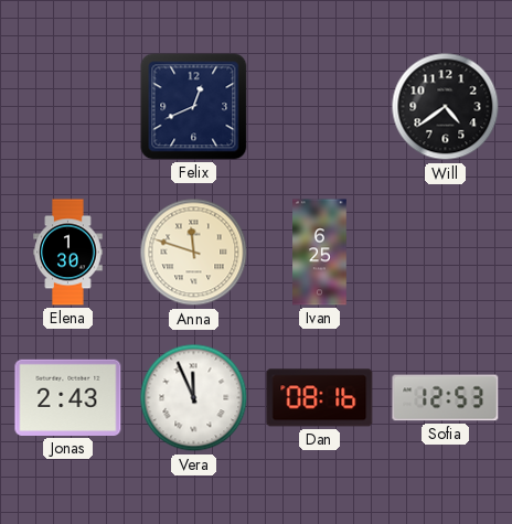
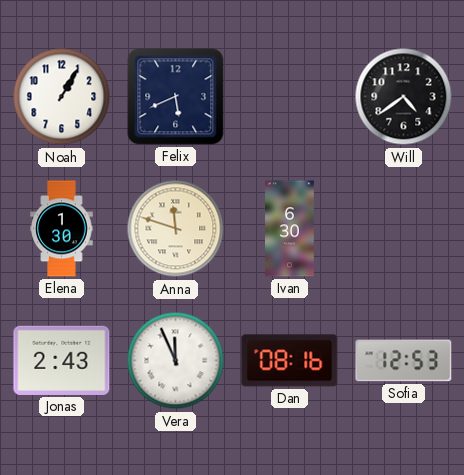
Noah: none -> 1:05 (62, 97)
Felix: 12:41 -> 5:41 (176, 97)
Ivan: 6:25 -> 6:30 (290, 229)
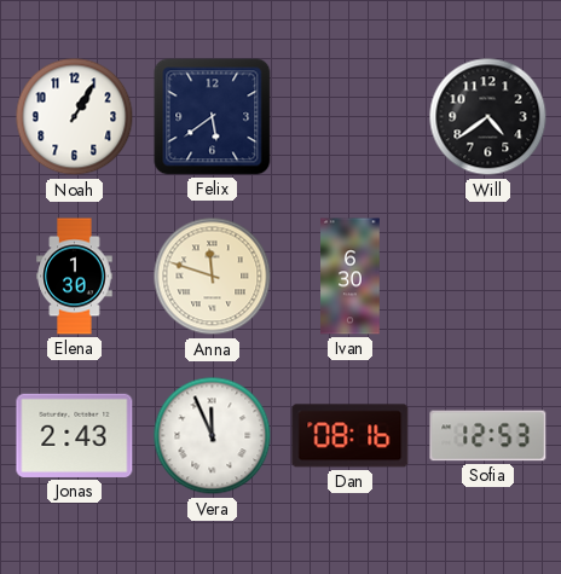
Felix: 5:41 -> 5:39 (213, 117)
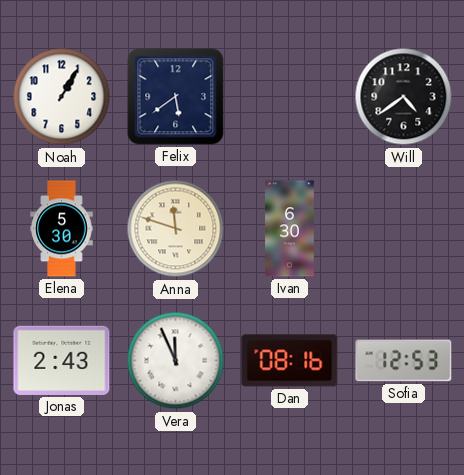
Elena: 1:30 -> 5:30 (62, 229)
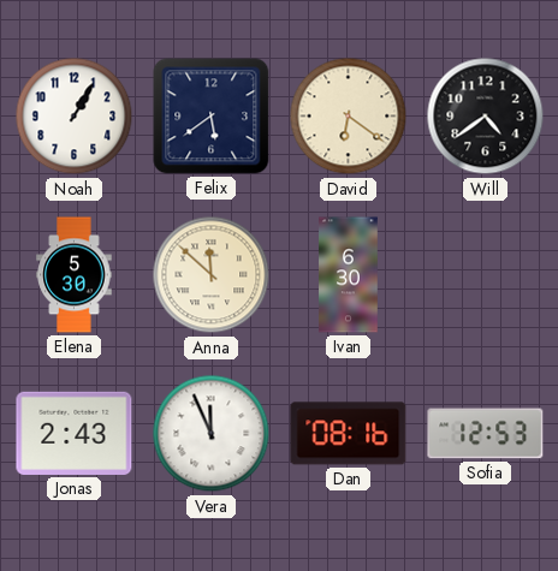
David: none -> 6:21 (349, 117)
Anna: 11:48 -> 11:52 (212, 275)
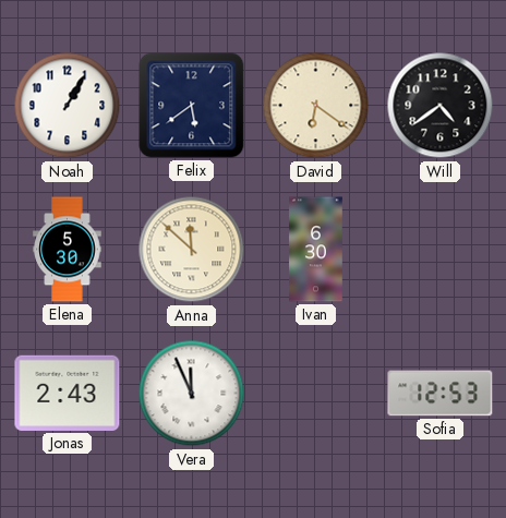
Dan: 08:16 -> none (349, 434)
